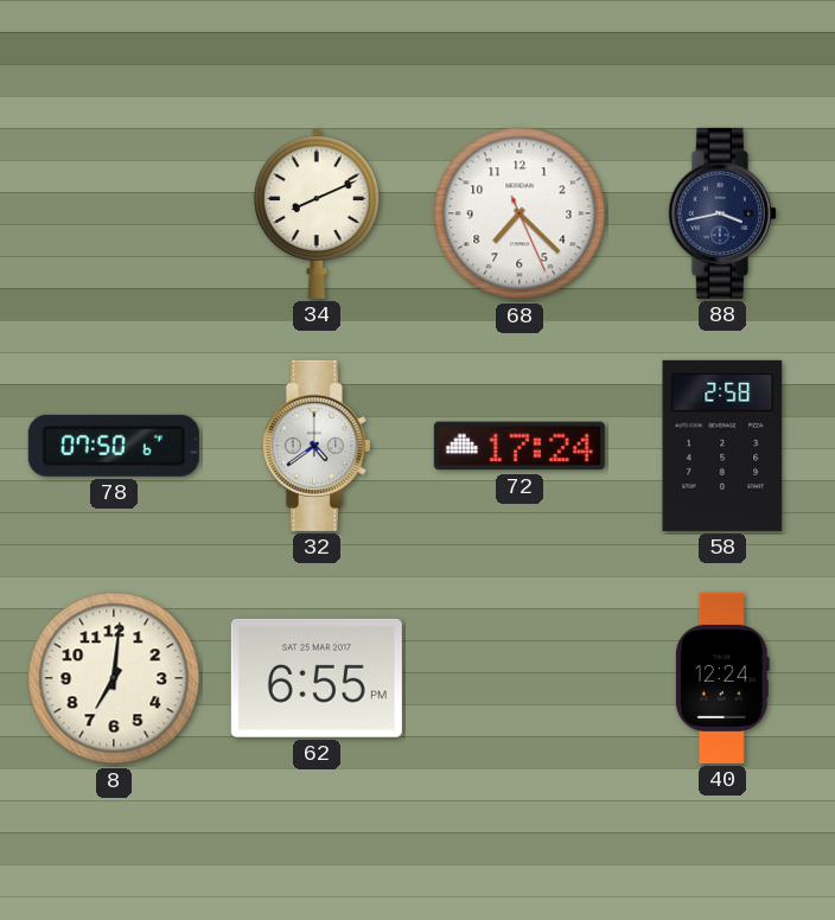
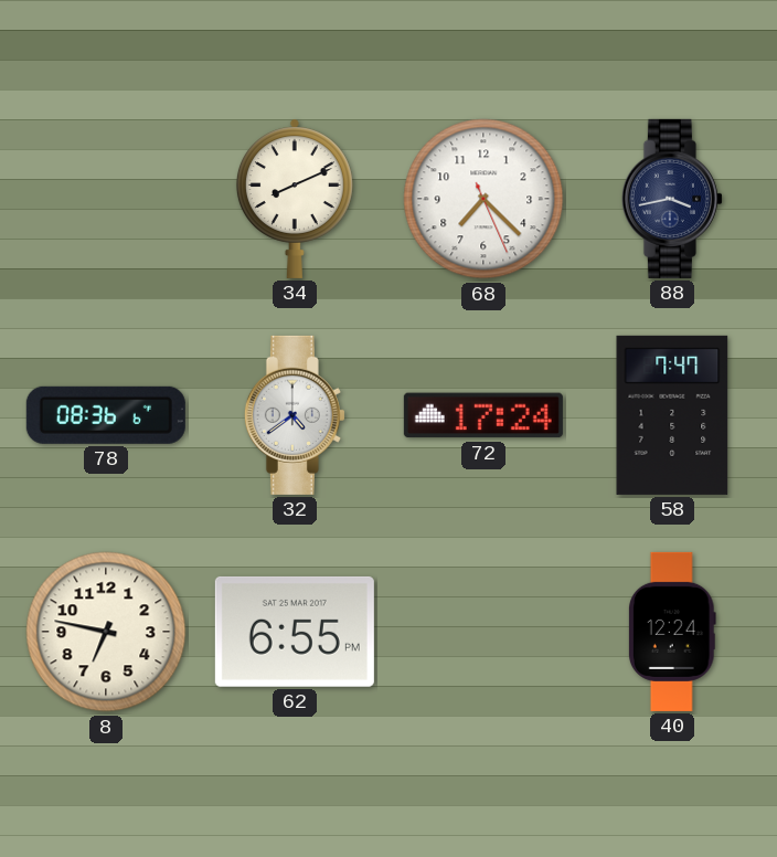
78: 07:50 -> 08:36 (106, 415)
58: 2:58 -> 7:47 (672, 415)
8: 7:01 -> 6:47 (106, 632)
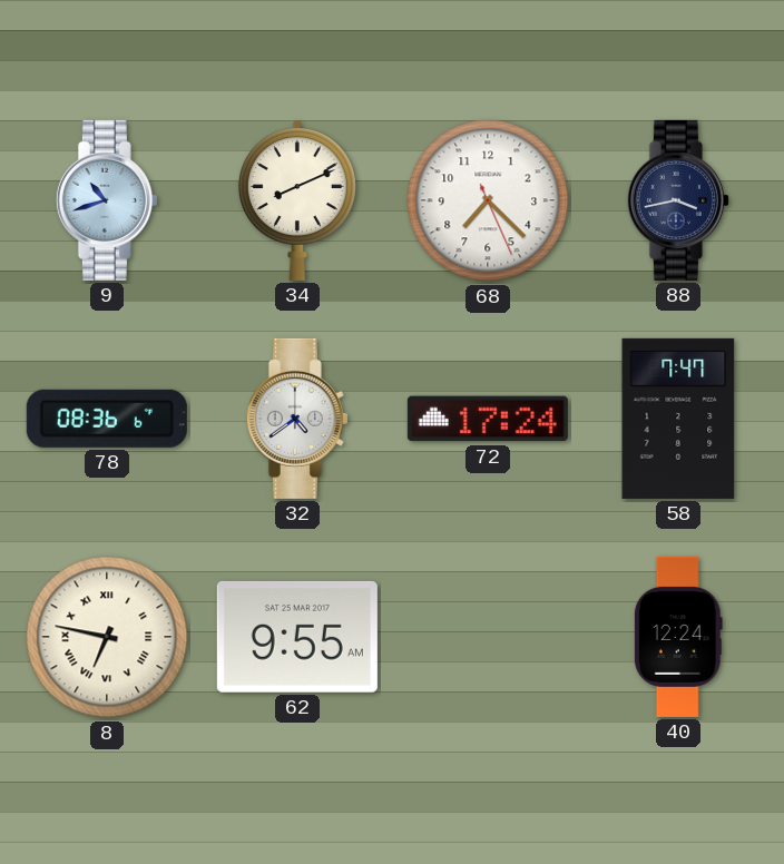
9: none -> 10:42 (107, 200)
8 numerals: Arabic -> Roman (107, 637)
62: 6:55 -> 9:55 (297, 637)
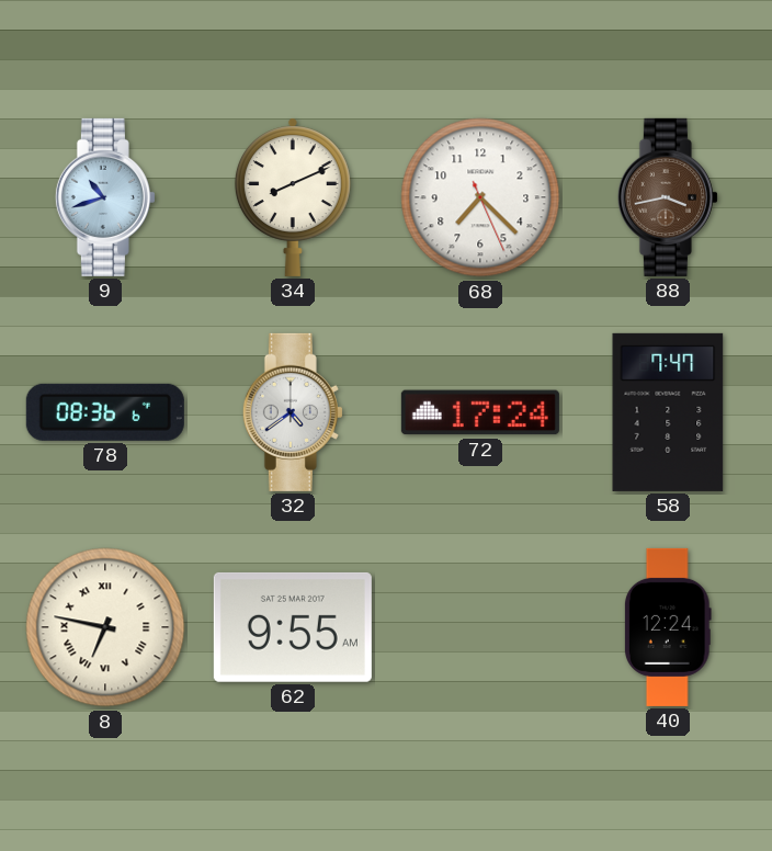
88 dial: navy -> brown (668, 197)
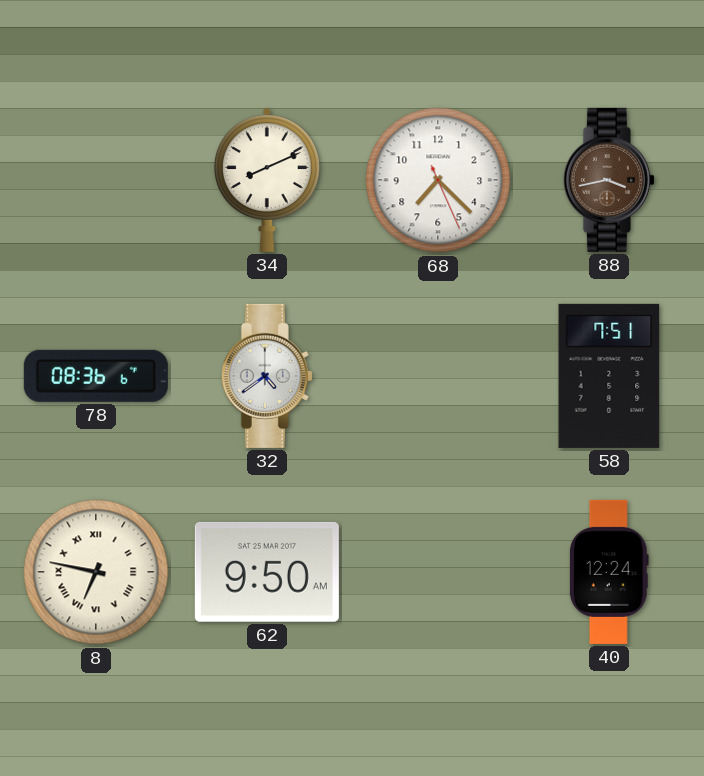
9: 10:42 -> none (105, 197)
72: 17:24 -> none (480, 412)
58: 7:47 -> 7:51 (609, 376)
62: 9:55 -> 9:50 (267, 572)
